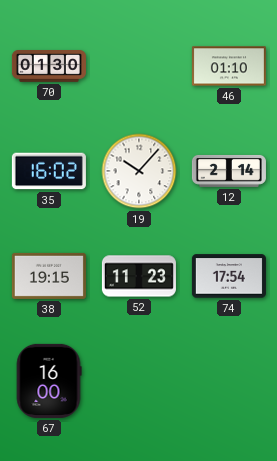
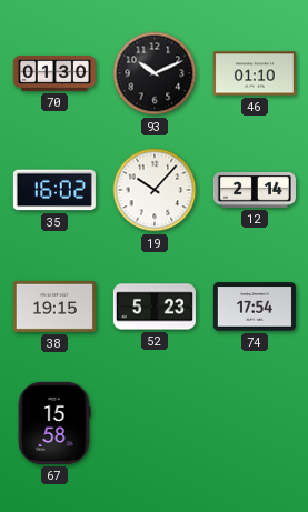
93: none -> 10:11 (155, 73)
52: 11:23 -> 5:23 (155, 307)
67: 16:00 -> 15:58 (54, 423)
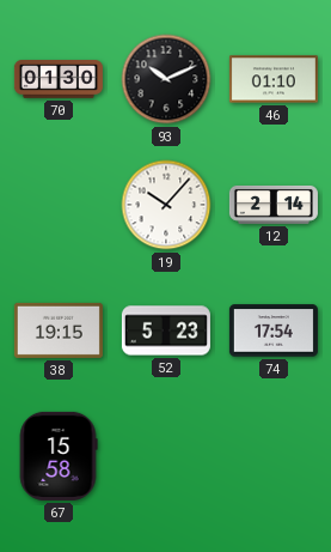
35: 16:02 -> none (54, 190)
